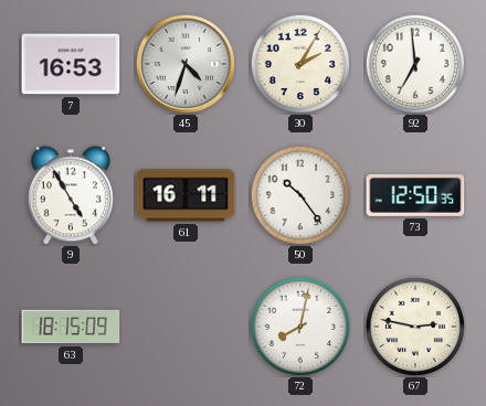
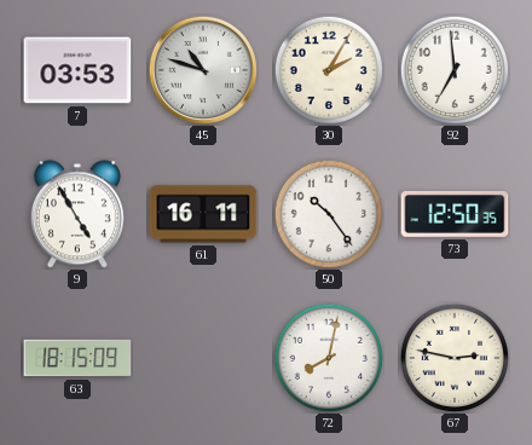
7: 16:53 -> 03:53 (77, 70)
45: 4:33 -> 10:48 (203, 70)
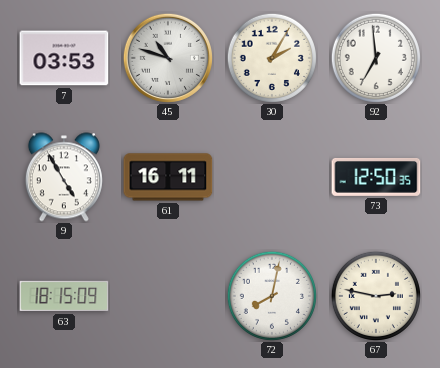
50: 10:24 -> none (329, 214)
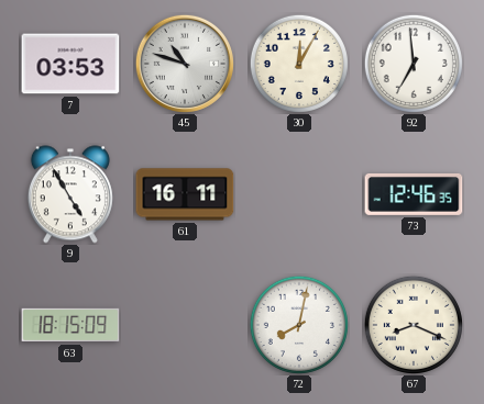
30: 2:05 -> 12:05 (299, 64)
73: 12:50 -> 12:46 (414, 194)
67: 2:47 -> 8:19 (414, 325)
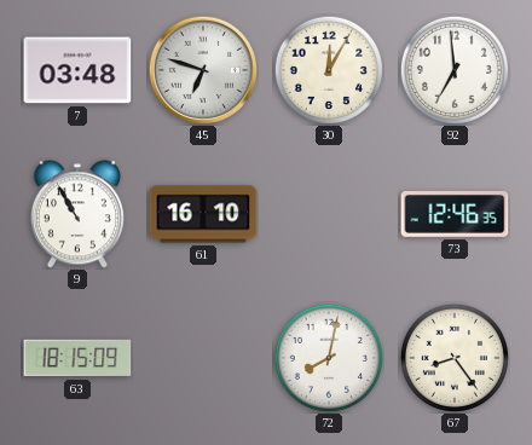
7: 03:53 -> 03:48 (77, 70)
45: 10:48 -> 6:48 (203, 70)
9: 4:55 -> 10:55 (77, 214)
61: 16:11 -> 16:10 (203, 214)
67: 8:19 -> 8:24 (455, 358)
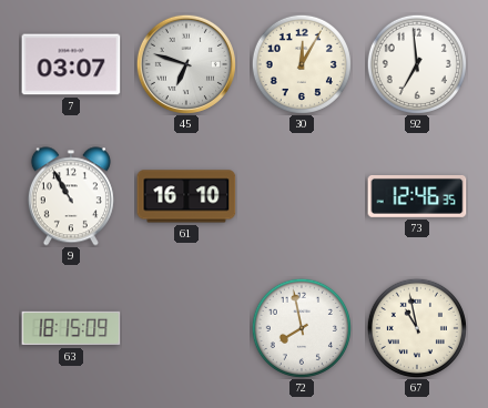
7: 03:48 -> 03:07 (71, 64)
72: 8:02 -> 7:58 (302, 328)
67: 8:24 -> 10:58 (417, 328)
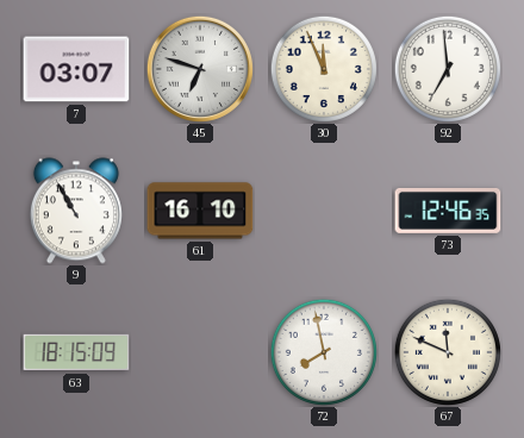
30: 12:05 -> 11:56 (324, 69)
67: 10:58 -> 11:49 (448, 352)
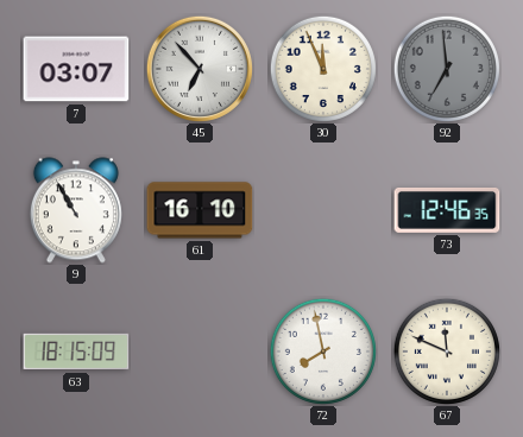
45: 6:48 -> 6:53 (200, 69)
92 dial: white -> grey (447, 69)
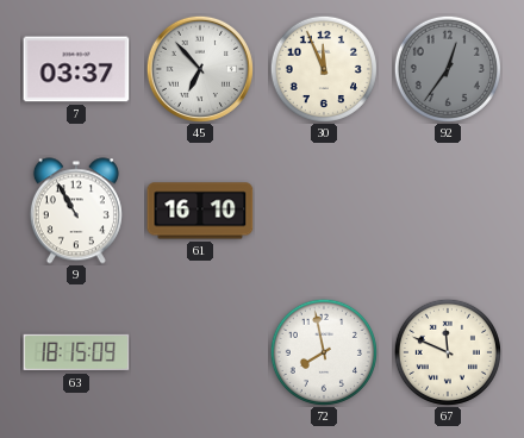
7: 03:07 -> 03:37 (76, 69)
92: 6:59 -> 12:36 (448, 69)
73: 12:46 -> none (447, 210)
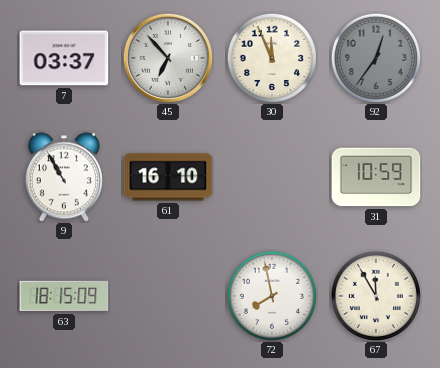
31: none -> 10:59 (376, 177)
67: 11:49 -> 11:55 (376, 296)
